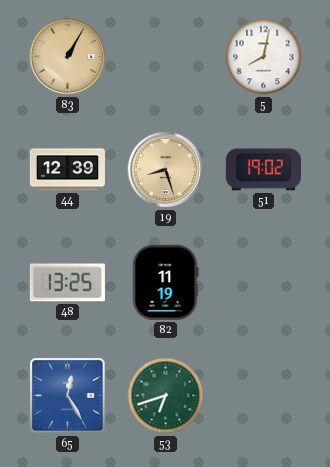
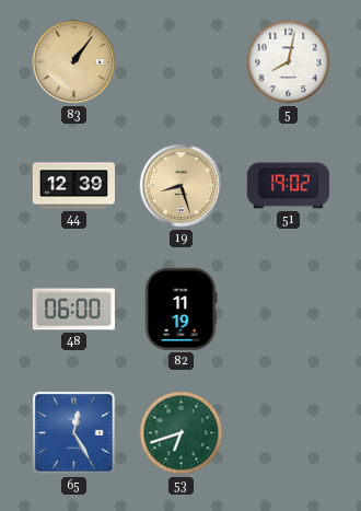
83: 1:05 -> 1:06 (74, 62)
48: 13:25 -> 06:00 (73, 310)
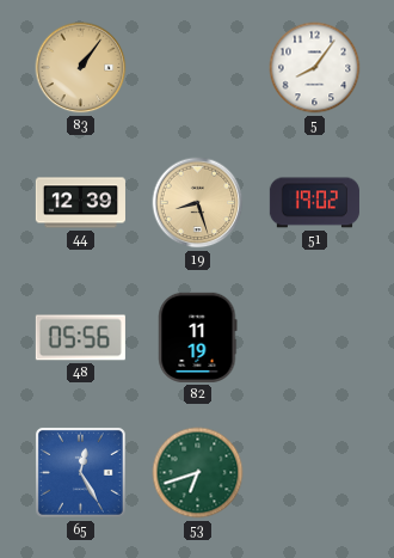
5: 8:02 -> 8:06 (315, 68)
48: 06:00 -> 05:56 (80, 338)
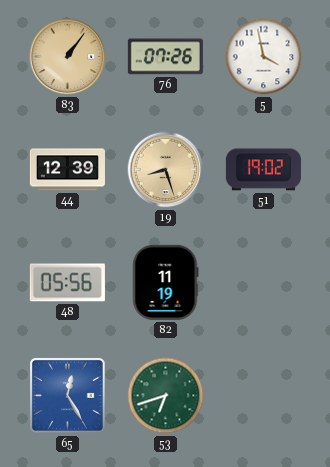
76: none -> 07:26 (165, 57)
5: 8:06 -> 3:58 (264, 57)
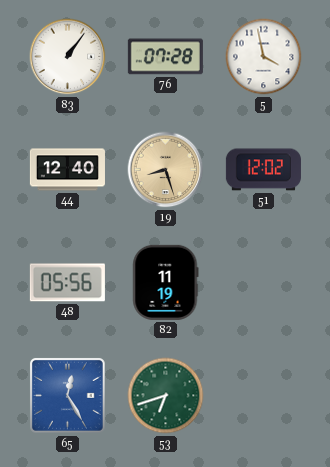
83 dial: champagne -> white (68, 57)
76: 07:26 -> 07:28 (165, 57)
44: 12:39 -> 12:40 (67, 170)
51: 19:02 -> 12:02 (263, 170)
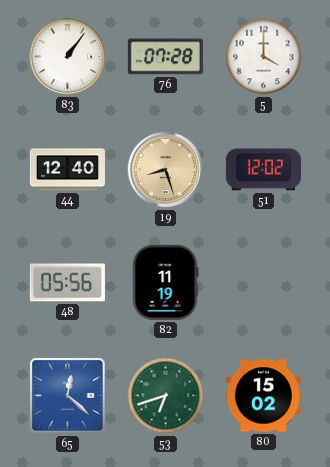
5: 3:58 -> 4:00 (264, 57)
65: 12:25 -> 12:22 (67, 395)
80: none -> 15:02 (263, 396)
